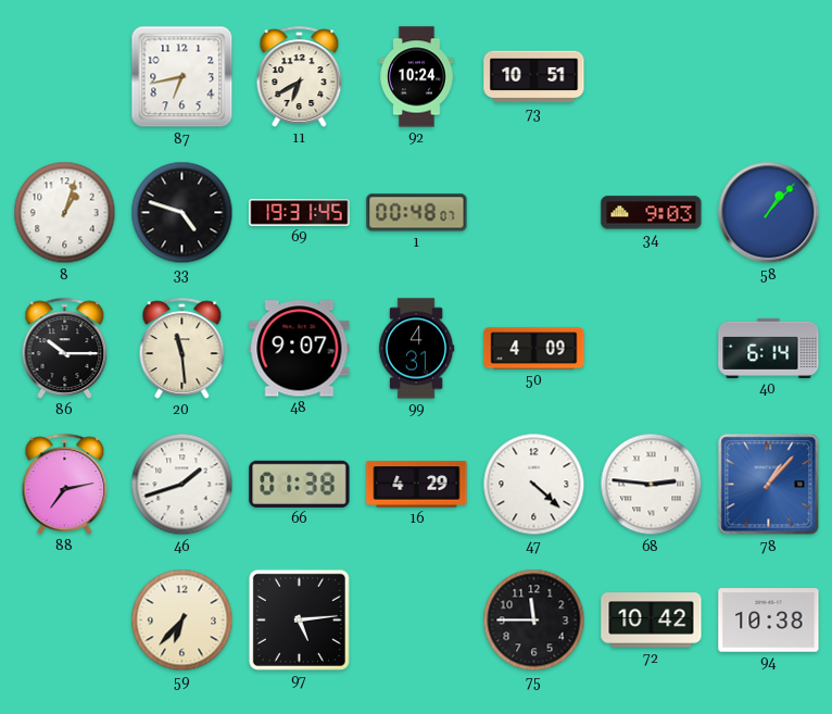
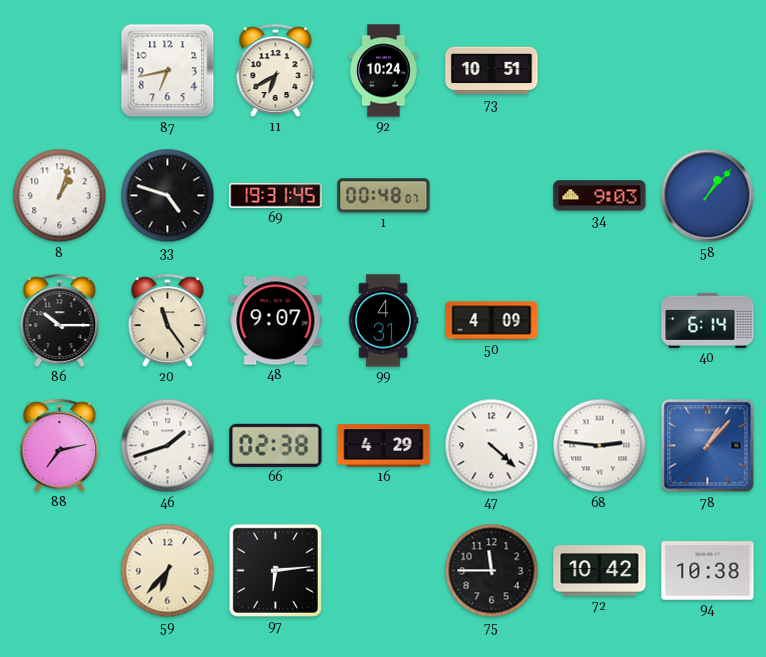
20: 11:29 -> 11:24 (168, 320)
66: 01:38 -> 02:38 (276, 445)
97: 5:14 -> 6:14 (275, 570)
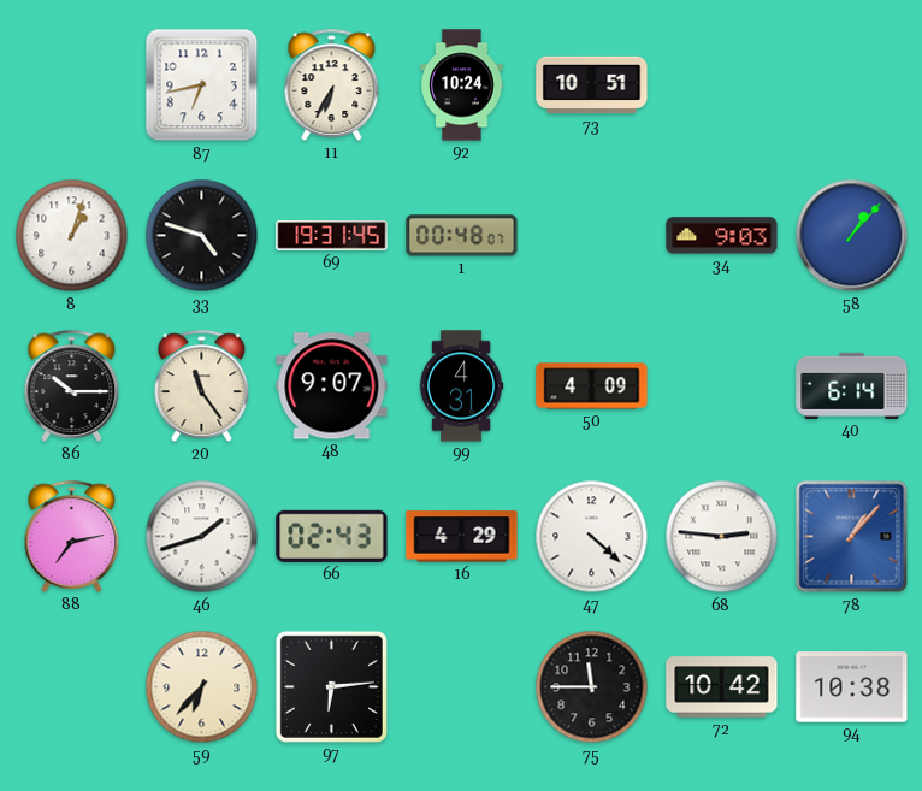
11: 6:40 -> 6:35 (332, 84)
66: 02:38 -> 02:43 (332, 536)
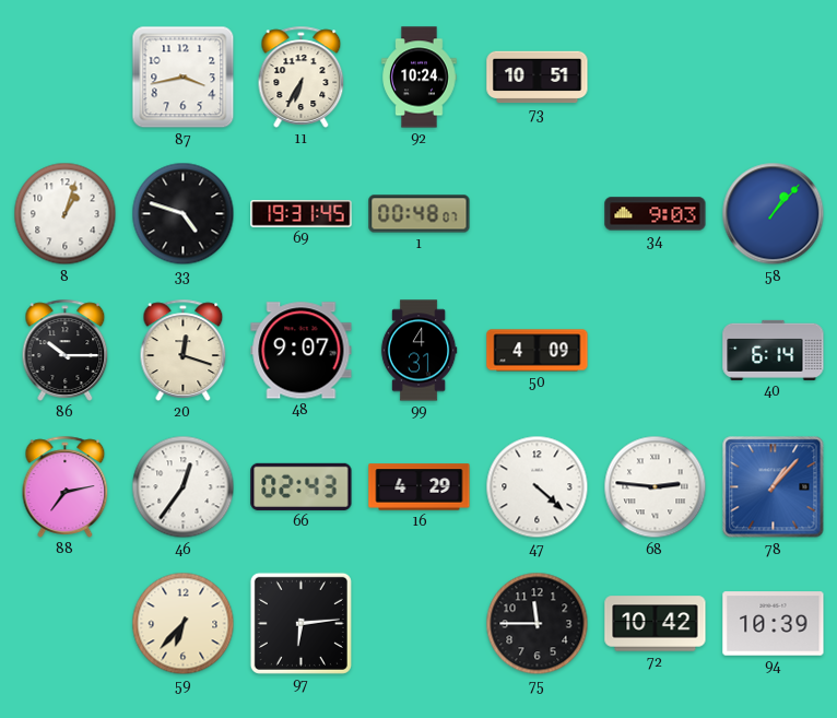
87: 6:43 -> 3:43 (184, 78)
20: 11:24 -> 12:18 (184, 350)
46: 1:42 -> 12:36 (184, 487)
94: 10:38 -> 10:39 (774, 624)
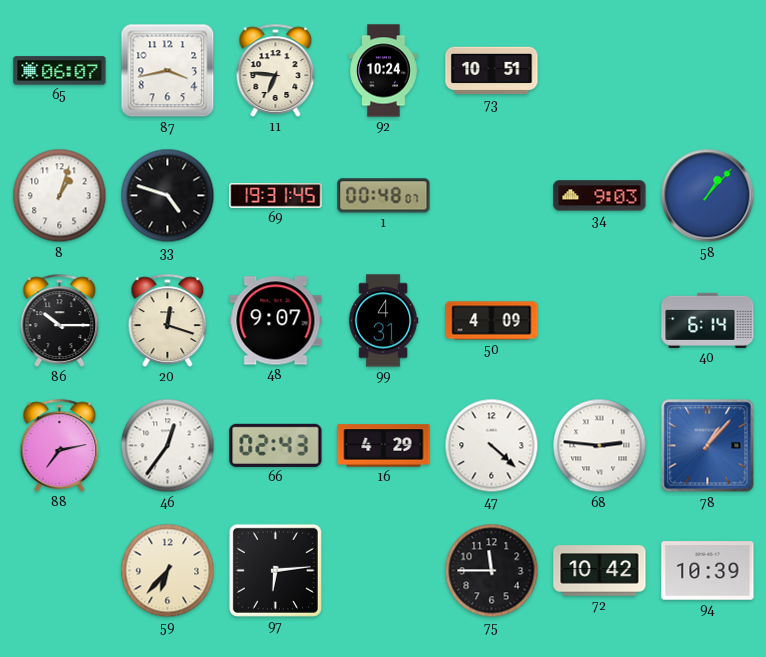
65: none -> 06:07 (60, 71)
11: 6:35 -> 6:46 (276, 70)
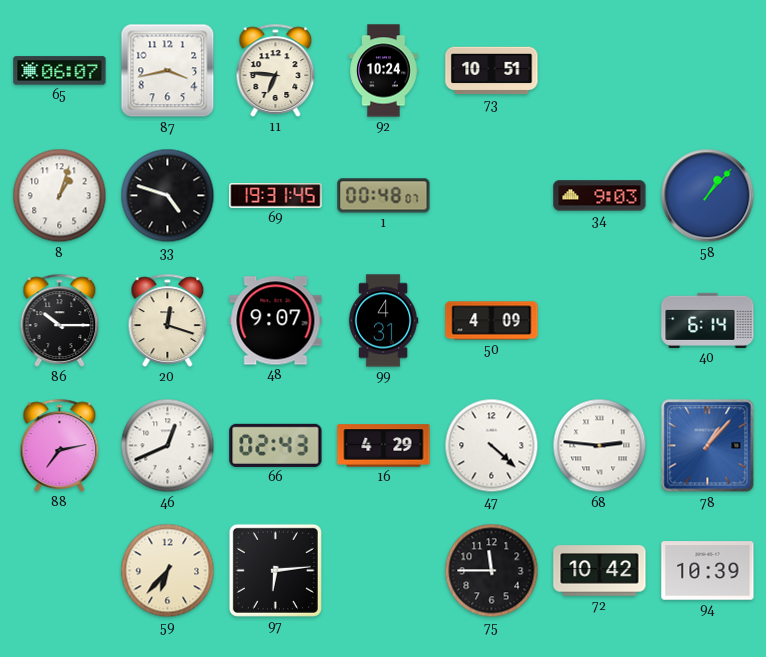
46: 12:36 -> 12:41 (168, 446)
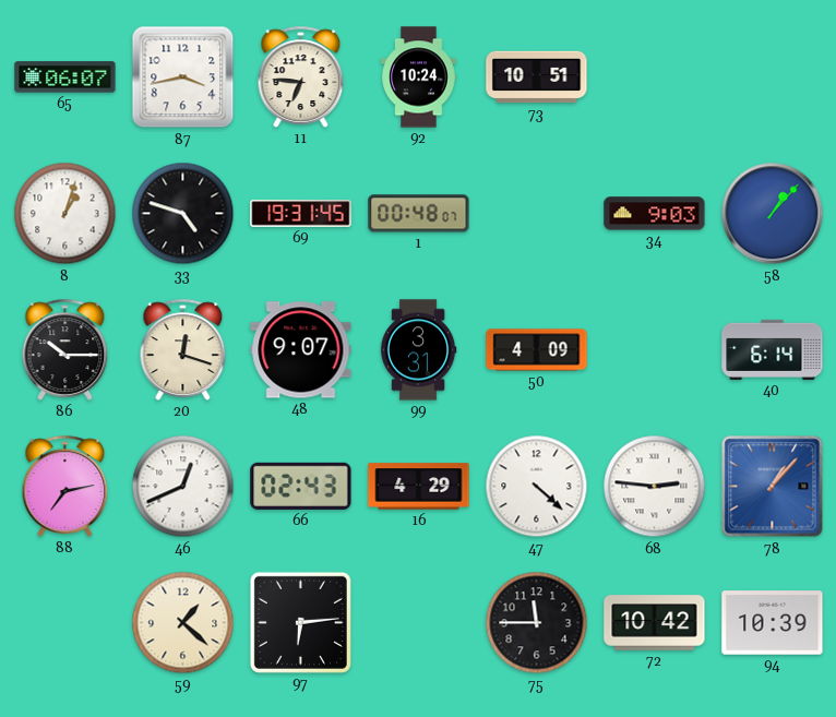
99: 4:31 -> 3:31 (418, 350)
59: 6:37 -> 1:22 (183, 623)
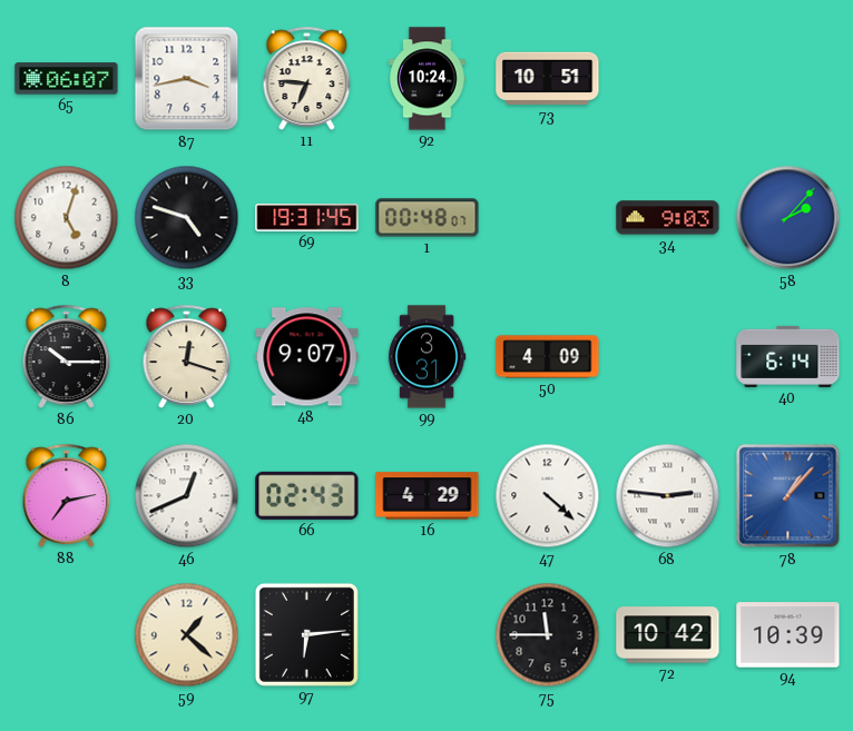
8: 1:03 -> 5:03 (67, 218)
58: 1:07 -> 2:07 (788, 218)
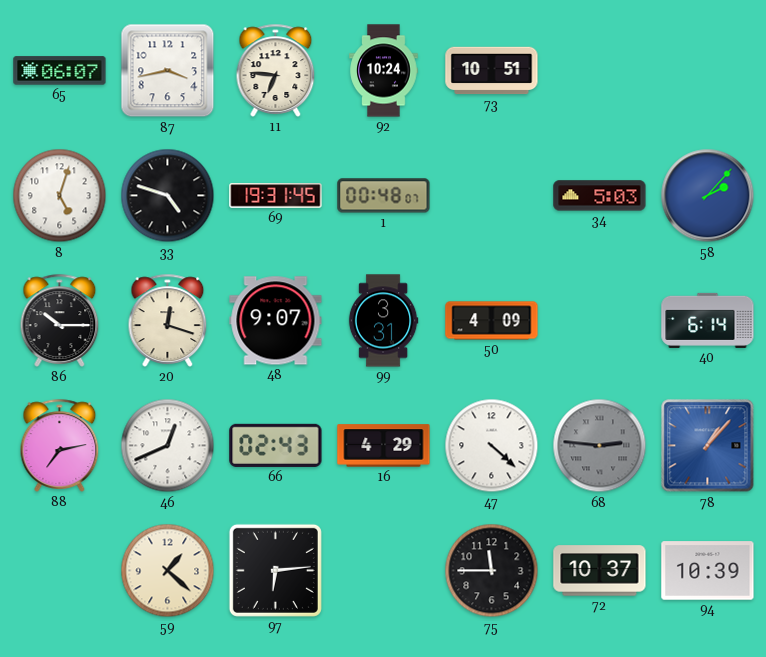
34: 9:03 -> 5:03 (600, 196)
68 dial: white -> grey (600, 446)
72: 10:42 -> 10:37 (600, 571)
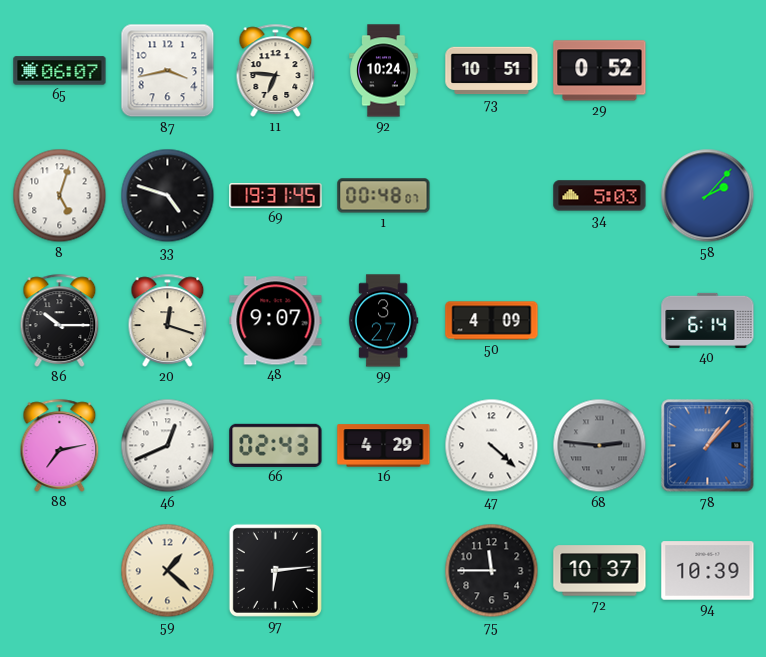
29: none -> 0:52 (600, 71)
99: 3:31 -> 3:27 (383, 321)
